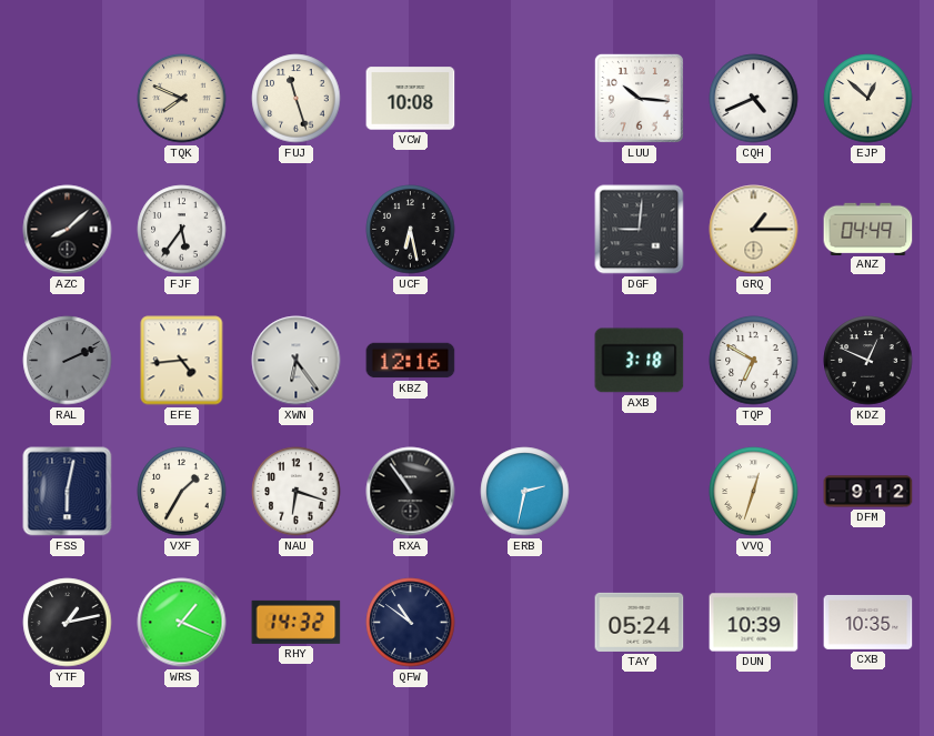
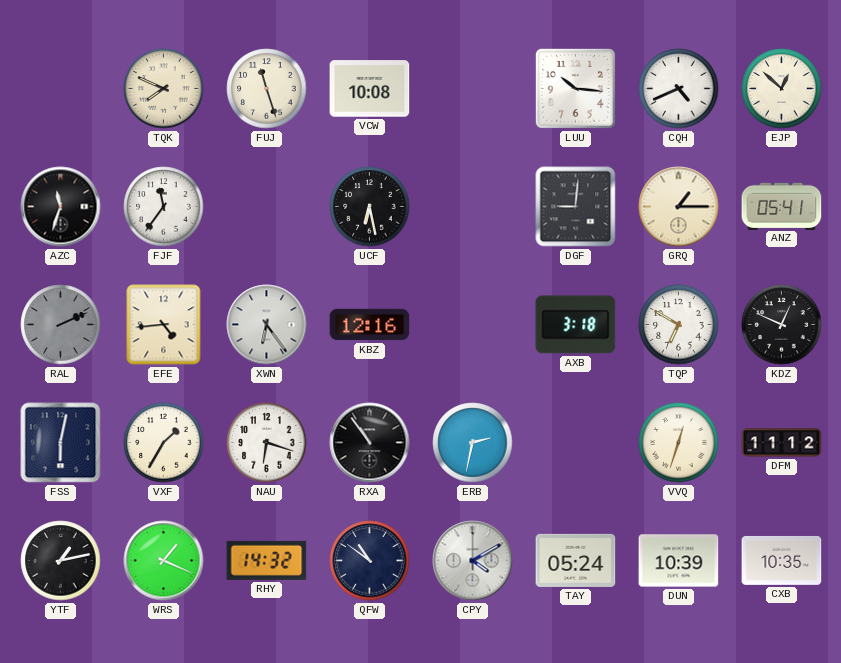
AZC: 8:08 -> 11:33 (61, 207)
FJF: 5:36 -> 11:36 (164, 207)
ANZ: 04:49 -> 05:41 (782, 206)
DFM: 9:12 -> 11:12 (782, 443)
CPY: none -> 4:10 (473, 561)
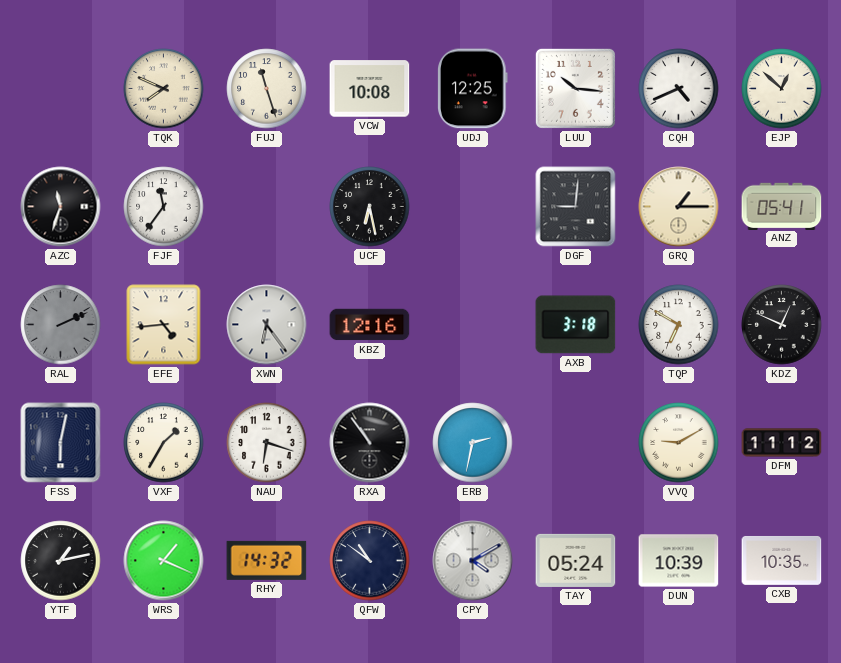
UDJ: none -> 12:25 (473, 89)
VVQ: 12:33 -> 9:10 (679, 443)
